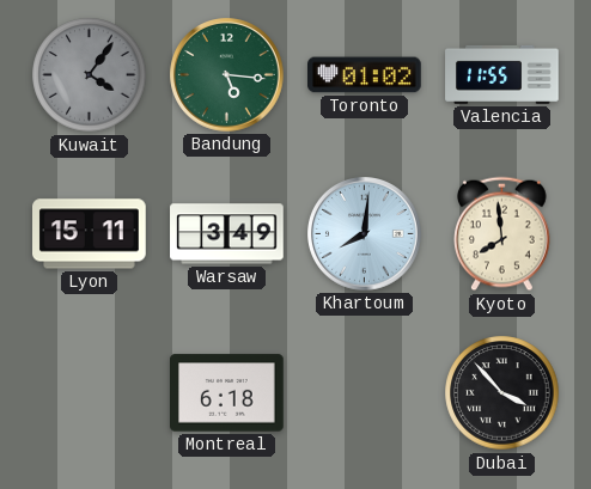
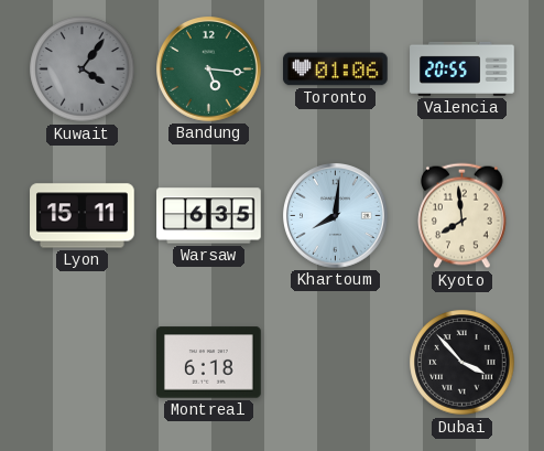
Toronto: 01:02 -> 01:06 (336, 69)
Valencia: 11:55 -> 20:55 (463, 68)
Warsaw: 3:49 -> 6:35 (209, 216)
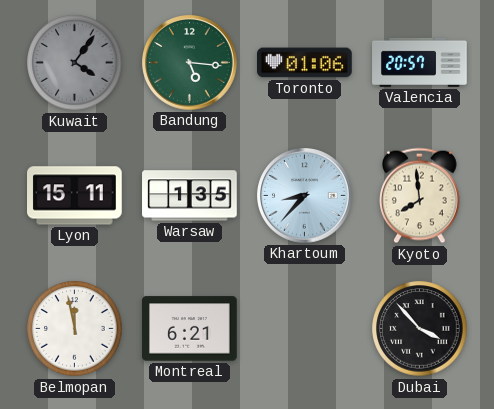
Valencia: 20:55 -> 20:57 (420, 62)
Warsaw: 6:35 -> 1:35 (190, 196)
Khartoum: 8:01 -> 8:37 (305, 196)
Belmopan: none -> 11:58 (75, 329)
Montreal: 6:18 -> 6:21 (190, 329)
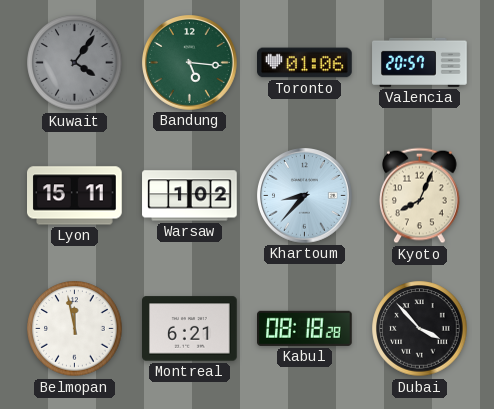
Warsaw: 1:35 -> 1:02 (190, 196)
Kyoto: 7:59 -> 8:04 (420, 196)
Kabul: none -> 08:18 (305, 328)
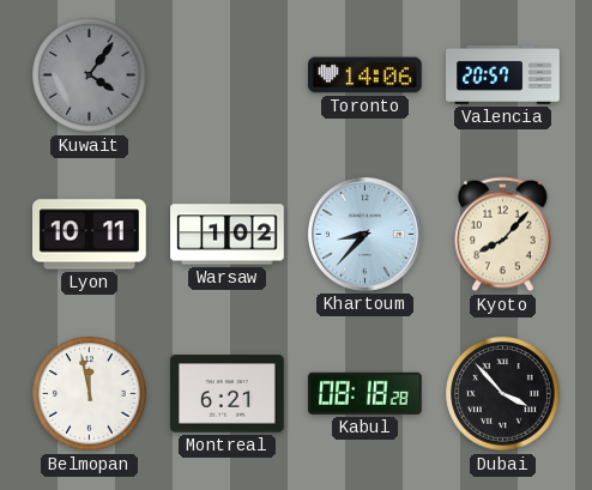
Bandung: 5:16 -> none (190, 63)
Toronto: 01:06 -> 14:06 (366, 75)
Lyon: 15:11 -> 10:11 (90, 235)
Kyoto: 8:04 -> 8:07 (503, 235)
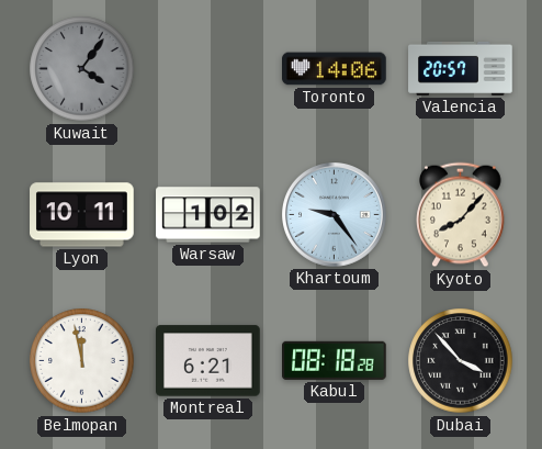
Khartoum: 8:37 -> 9:24 (335, 215)
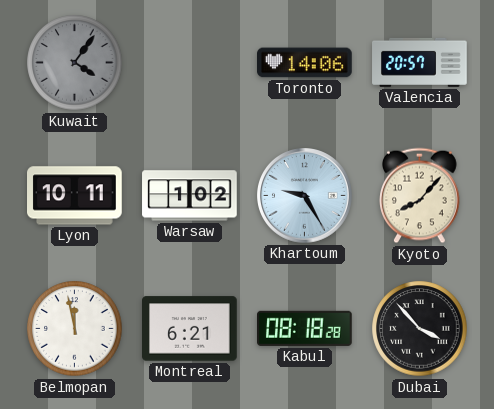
Khartoum: 9:24 -> 9:25 (305, 196)
